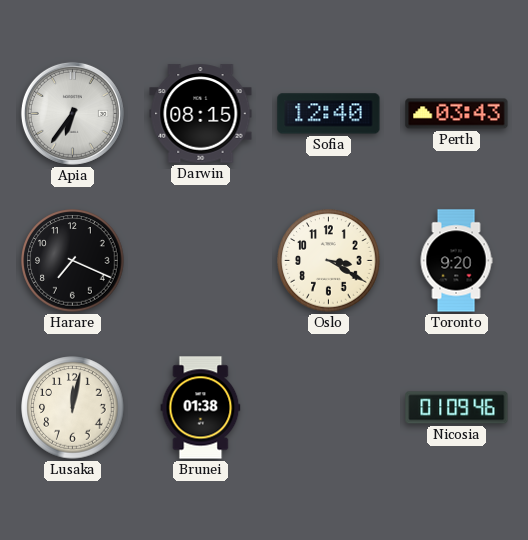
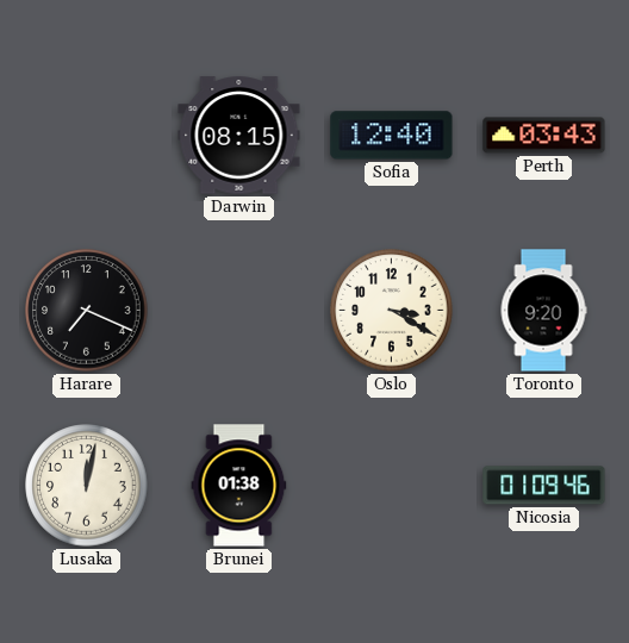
Apia: 6:36 -> none (72, 113)
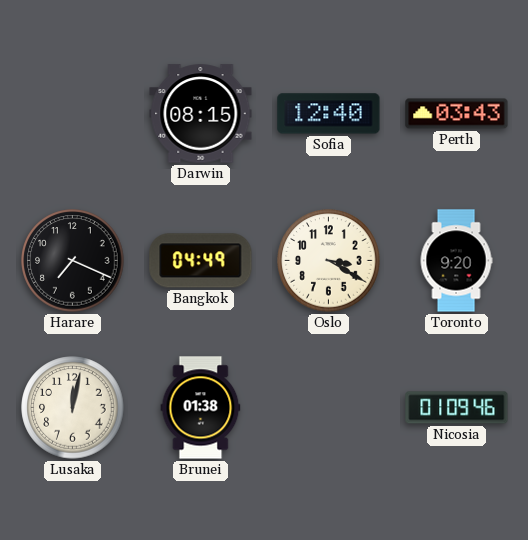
Bangkok: none -> 04:49 (201, 261)
